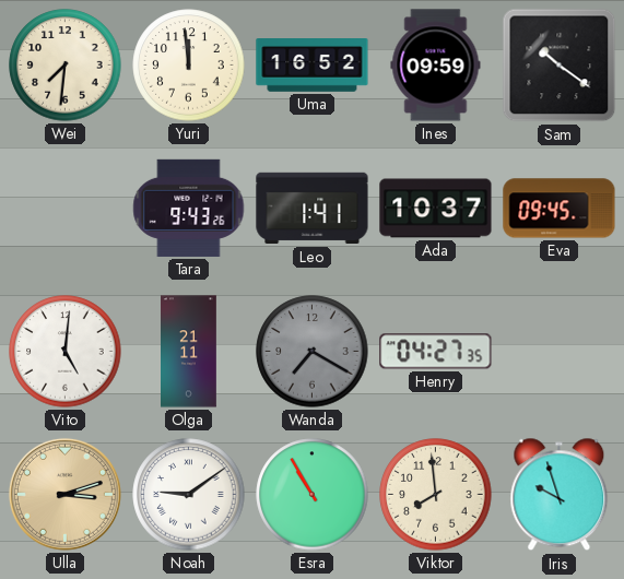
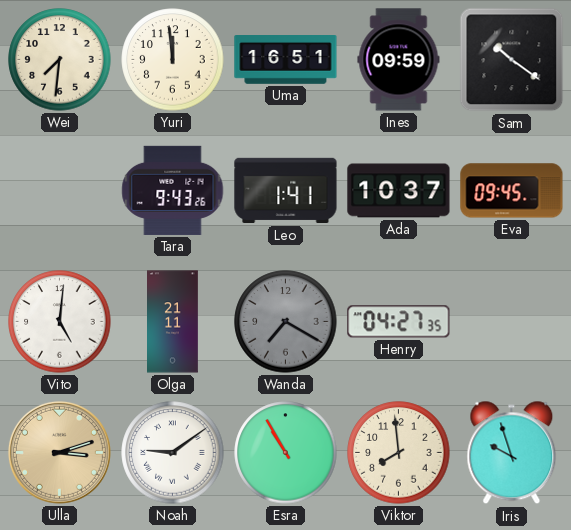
Uma: 16:52 -> 16:51 (286, 60)
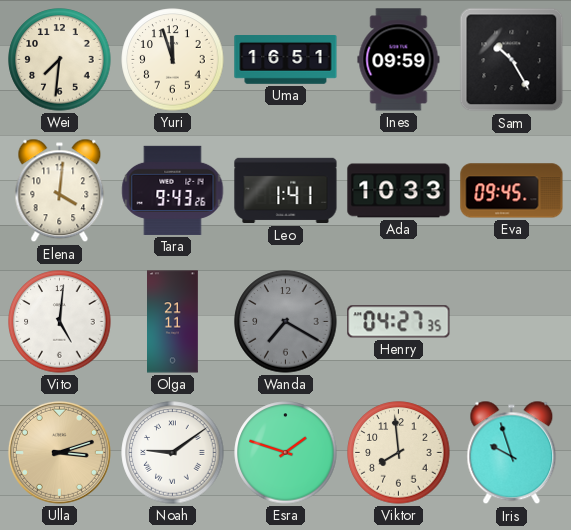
Yuri: 11:59 -> 11:57 (173, 60)
Sam: 10:21 -> 10:25 (512, 60)
Elena: none -> 4:01 (60, 191)
Ada: 10:37 -> 10:33 (399, 191)
Esra: 10:55 -> 1:48 (286, 453)
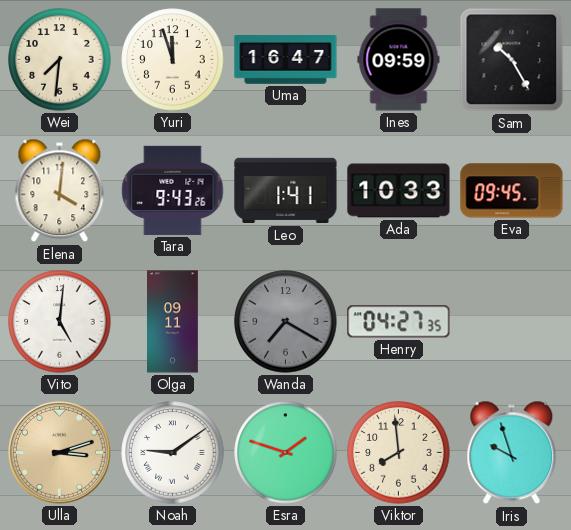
Uma: 16:51 -> 16:47 (286, 60)
Olga: 21:11 -> 09:11 (173, 322)
